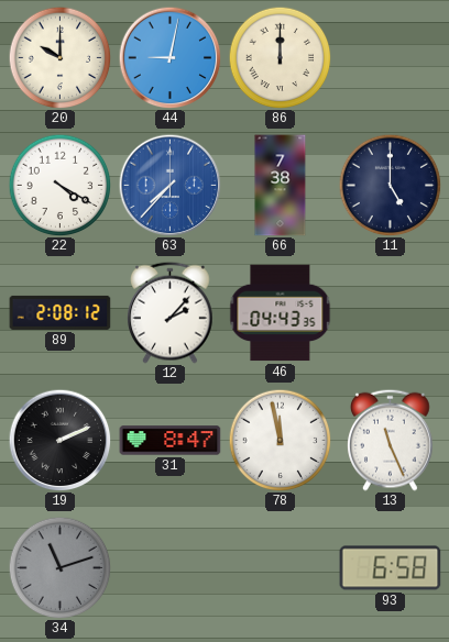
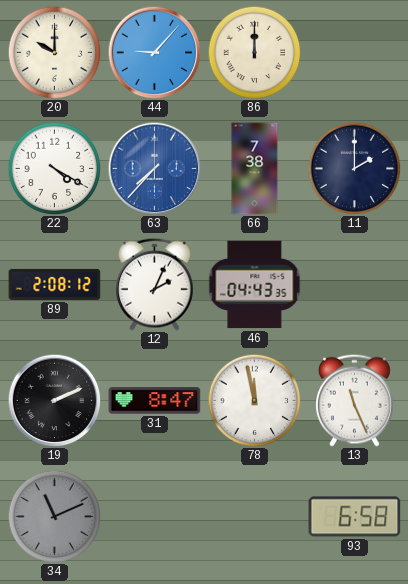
44: 9:02 -> 9:07 (154, 52)
11: 5:00 -> 2:00 (354, 168)
12: 2:07 -> 2:04 (155, 284)
34: 11:12 -> 11:11 (54, 516)
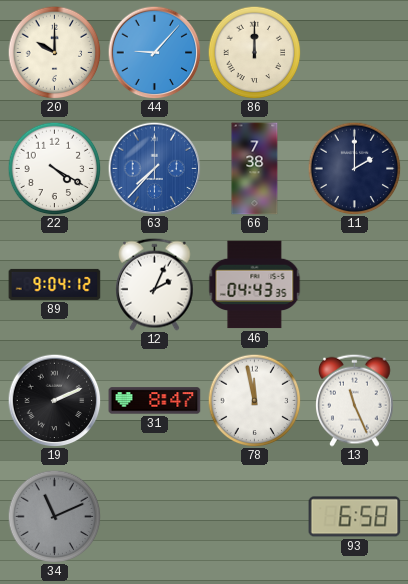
89: 2:08 -> 9:04 (55, 284)
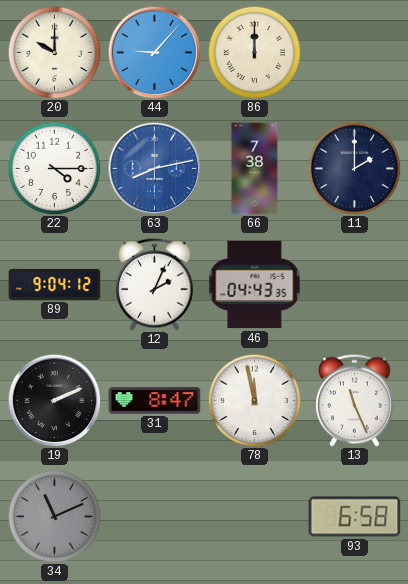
22: 4:20 -> 4:15 (54, 168)
63: 7:37 -> 8:13 (154, 168)
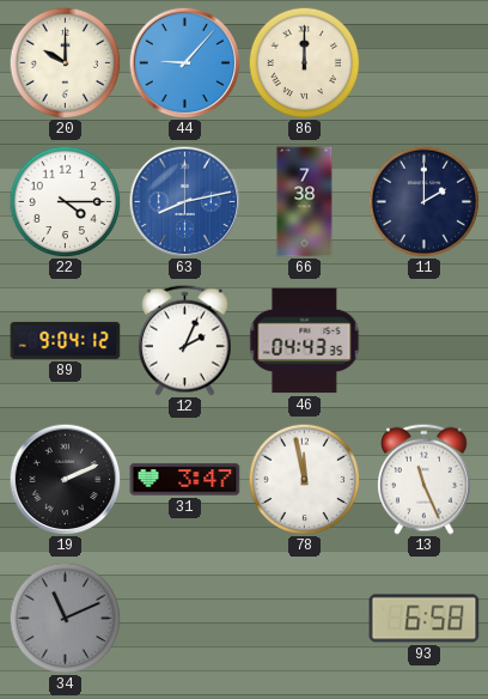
31: 8:47 -> 3:47 (185, 480)
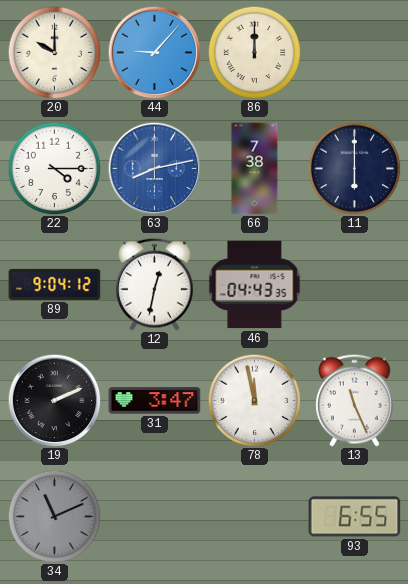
11: 2:00 -> 6:00 (354, 168)
12: 2:04 -> 12:32 (155, 284)
93: 6:58 -> 6:55 (355, 517)
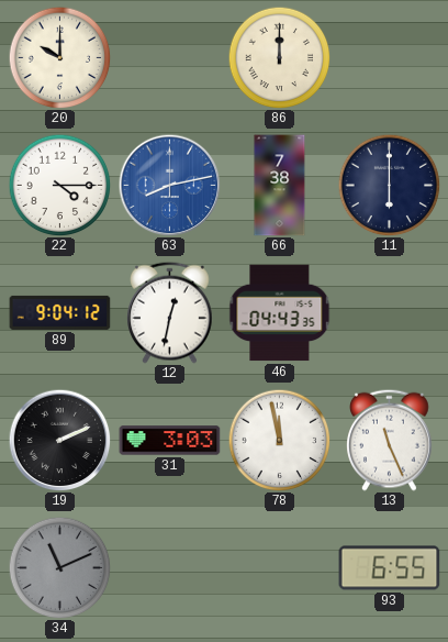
44: 9:07 -> none (154, 52)
31: 3:47 -> 3:03 (170, 441)
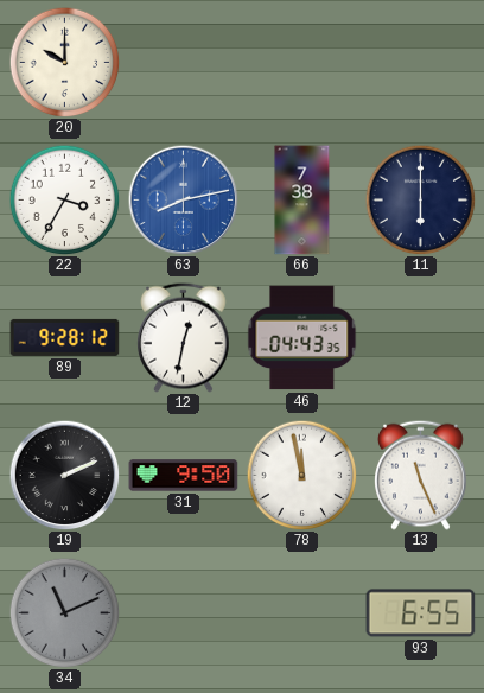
86: 12:00 -> none (279, 57)
22: 4:15 -> 3:35 (64, 199)
89: 9:04 -> 9:28 (65, 337)
31: 3:03 -> 9:50 (184, 476)
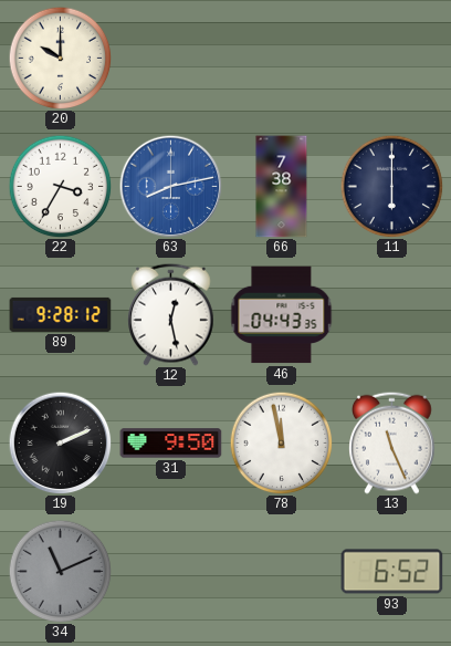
12: 12:32 -> 12:28 (171, 314)
93: 6:55 -> 6:52 (392, 572)
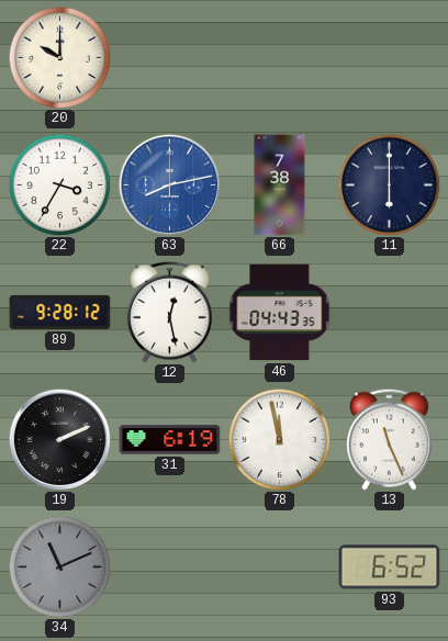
31: 9:50 -> 6:19 (170, 440)
